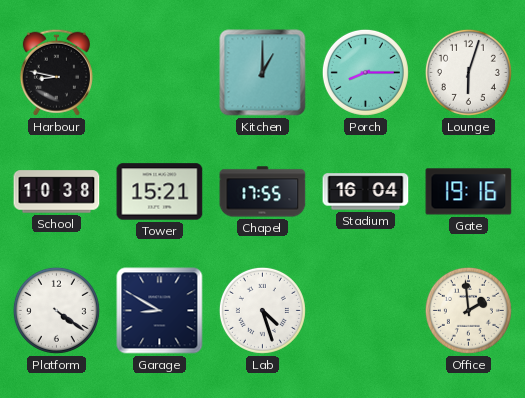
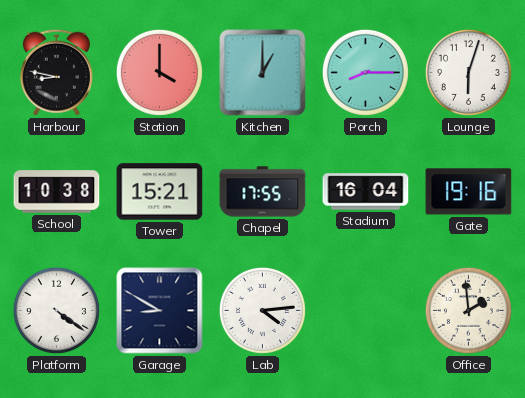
Station: none -> 4:00 (159, 72)
Lab: 4:27 -> 4:14 (262, 310)
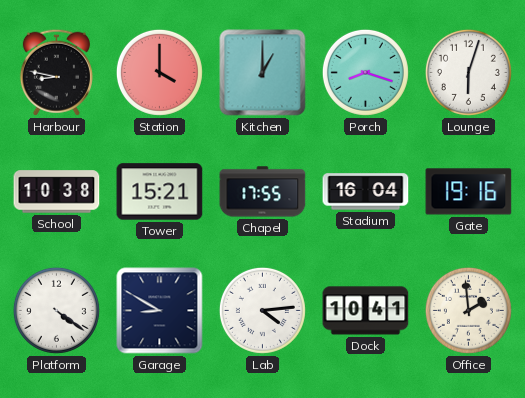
Porch: 8:15 -> 8:18 (365, 72)
Dock: none -> 10:41 (366, 311)
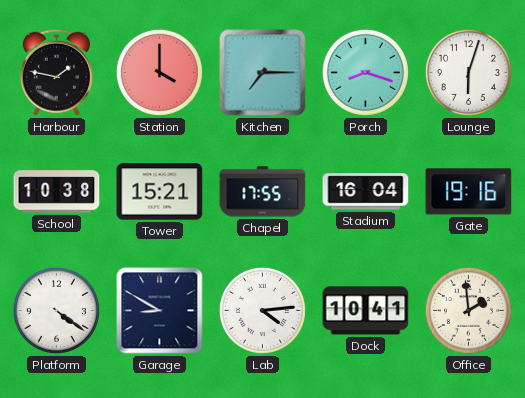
Harbour: 8:47 -> 1:47 (56, 72)
Kitchen: 1:00 -> 7:15 (263, 73)
